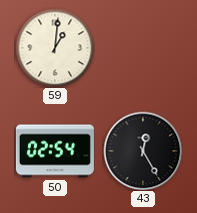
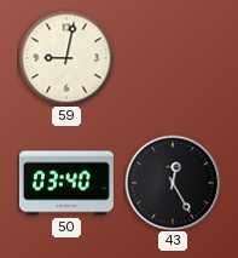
59: 1:01 -> 9:02 (66, 58)
50: 02:54 -> 03:40 (66, 183)
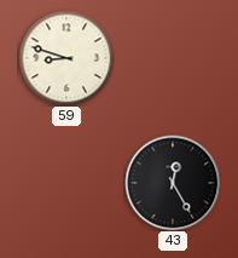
59: 9:02 -> 8:48 (66, 58)
50: 03:40 -> none (66, 183)
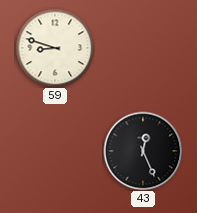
43: 12:25 -> 12:26 (143, 151)
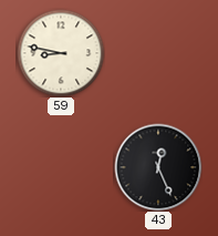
59: 8:48 -> 8:47 (61, 53)
